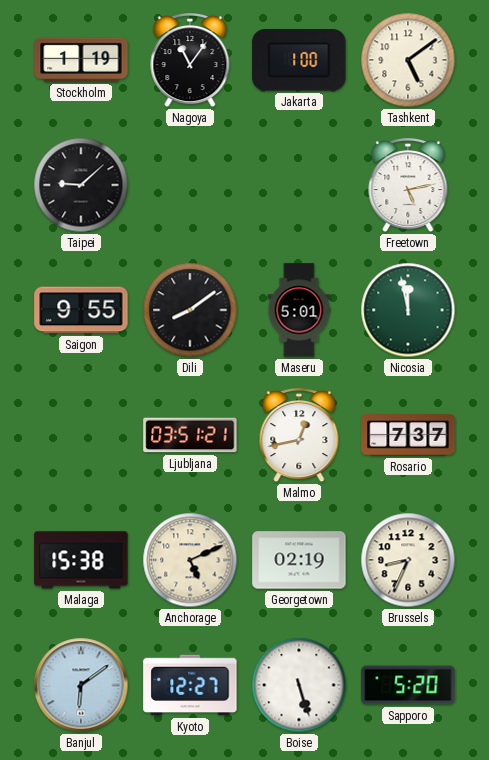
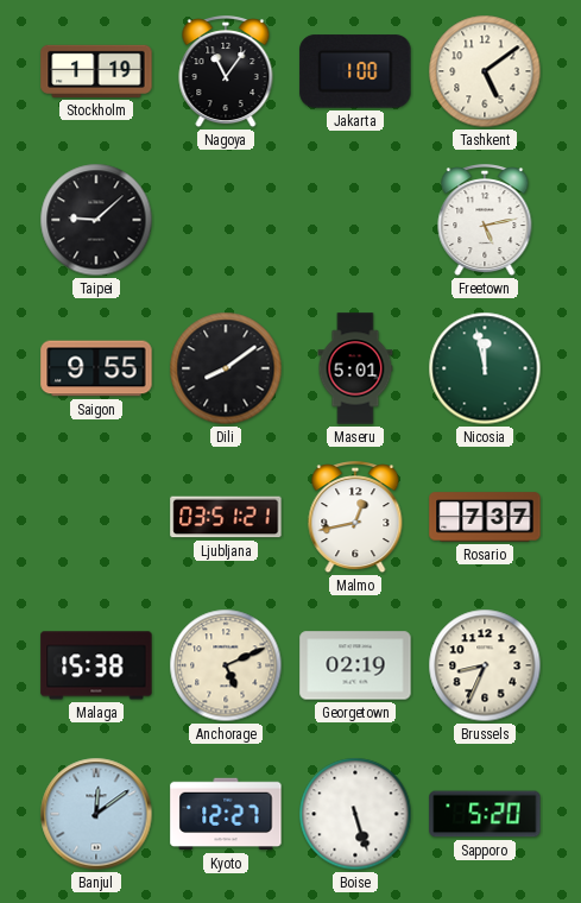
Banjul: 6:09 -> 12:09 (96, 814)
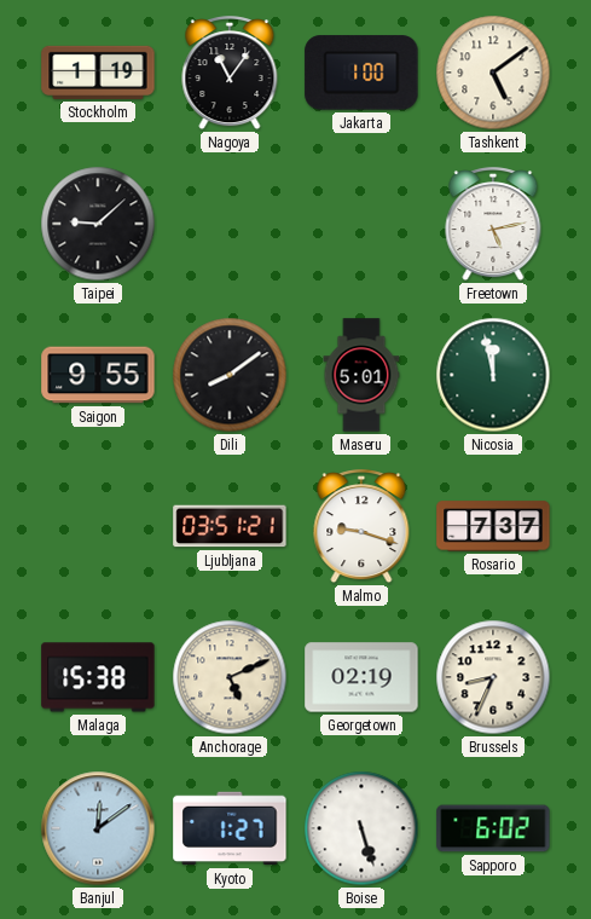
Malmo: 12:43 -> 9:18 (361, 527)
Kyoto: 12:27 -> 1:27 (230, 828)
Sapporo: 5:20 -> 6:02 (493, 828)
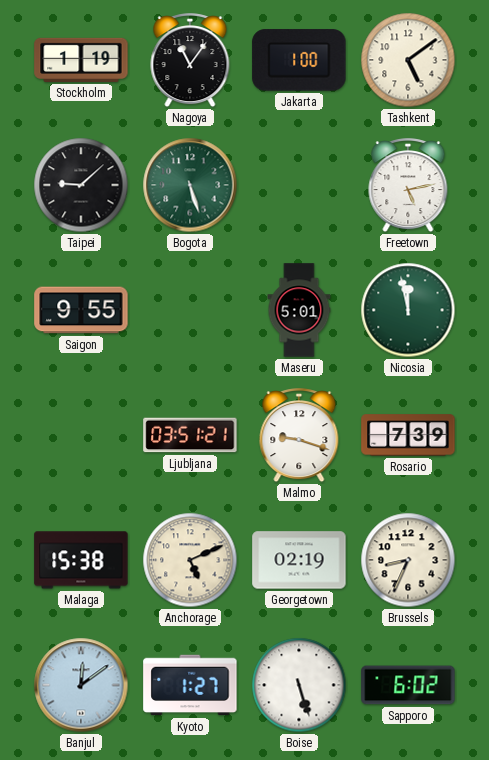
Bogota: none -> 5:27 (190, 185)
Dili: 8:09 -> none (230, 375)
Rosario: 7:37 -> 7:39 (408, 435)
